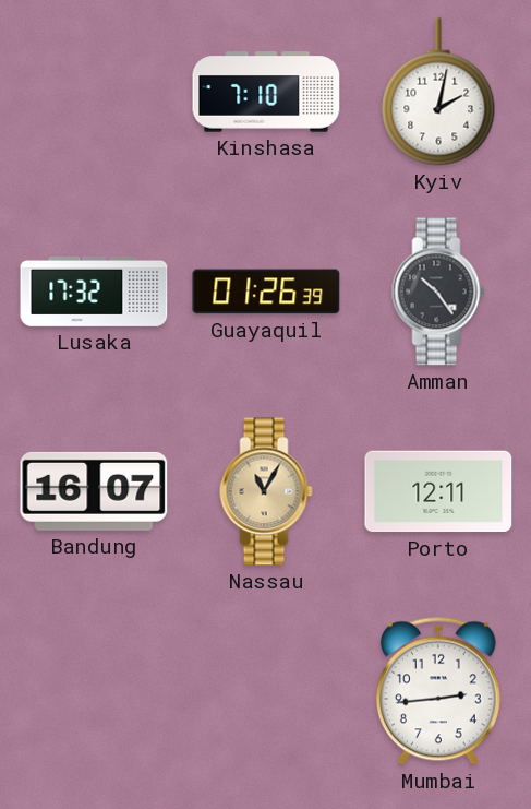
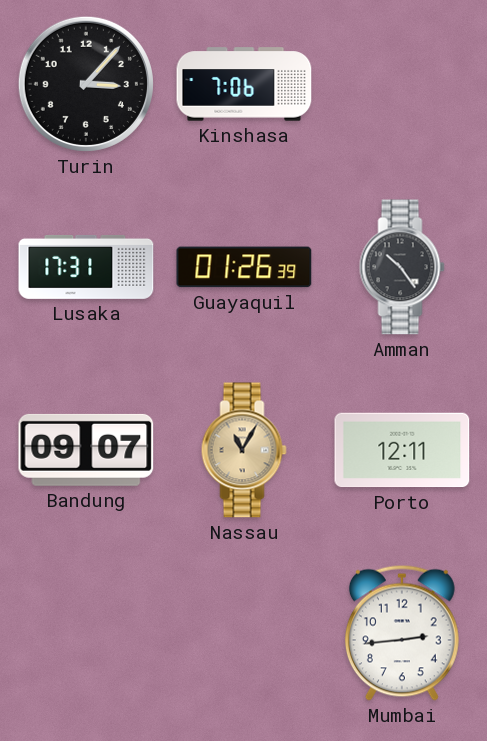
Turin: none -> 3:07 (86, 84)
Kinshasa: 7:10 -> 7:06 (244, 84)
Kyiv: 2:02 -> none (438, 92)
Lusaka: 17:32 -> 17:31 (86, 267)
Bandung: 16:07 -> 09:07 (86, 450)
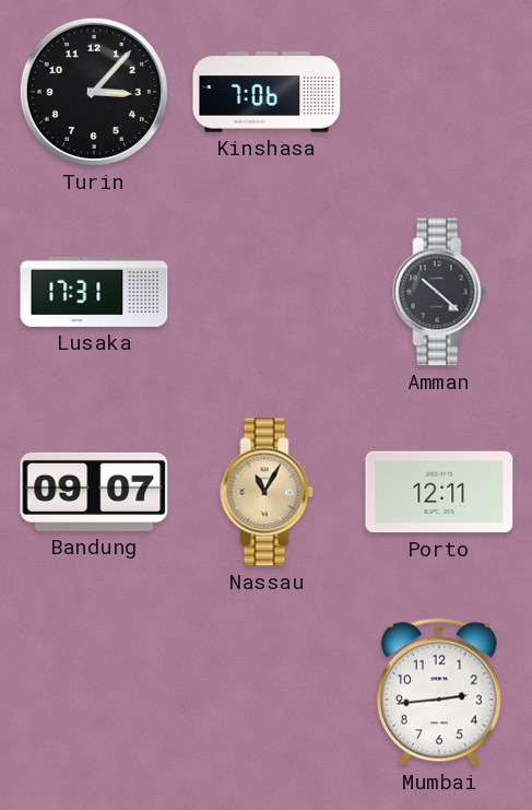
Guayaquil: 01:26 -> none (244, 267)
Amman: 10:24 -> 10:22 (439, 292)
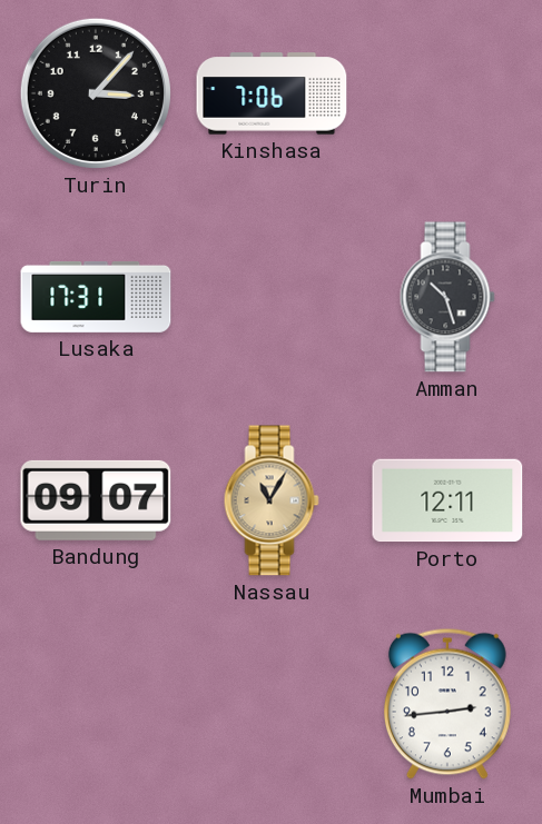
Amman: 10:22 -> 10:27 (447, 297)
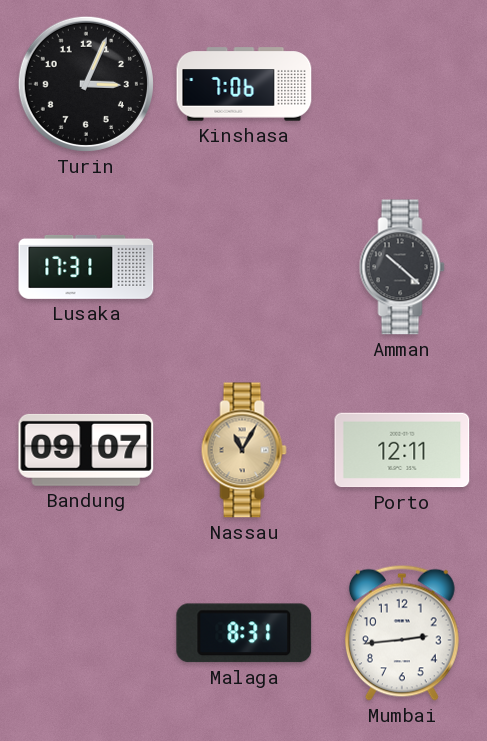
Turin: 3:07 -> 3:04 (86, 84)
Amman: 10:27 -> 10:22 (402, 267)
Malaga: none -> 8:31 (244, 633)
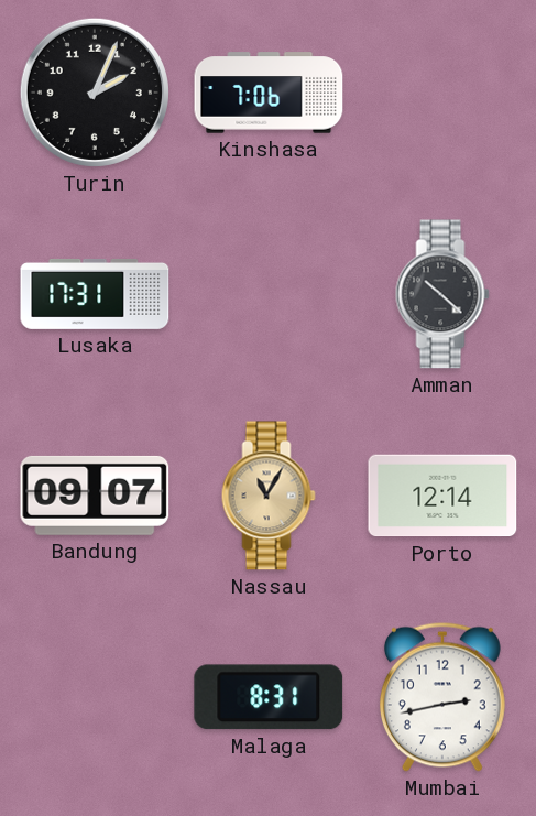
Turin: 3:04 -> 2:04 (95, 93)
Porto: 12:11 -> 12:14 (442, 496)
Mumbai: 2:44 -> 2:43 (442, 697)
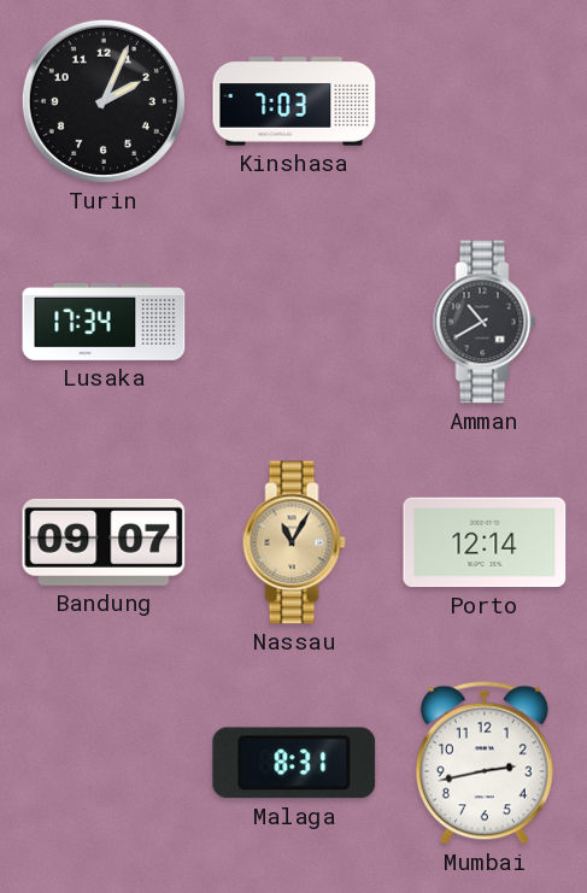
Kinshasa: 7:06 -> 7:03 (294, 101)
Lusaka: 17:31 -> 17:34 (104, 322)
Amman: 10:22 -> 10:40 (485, 322)
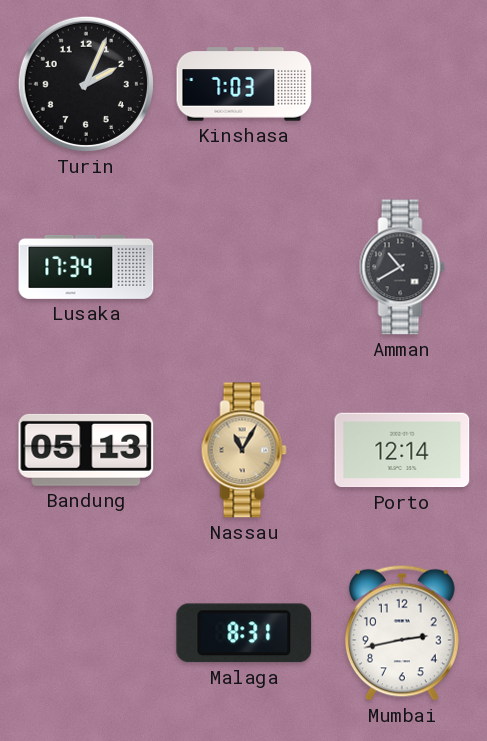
Bandung: 09:07 -> 05:13 (86, 450)
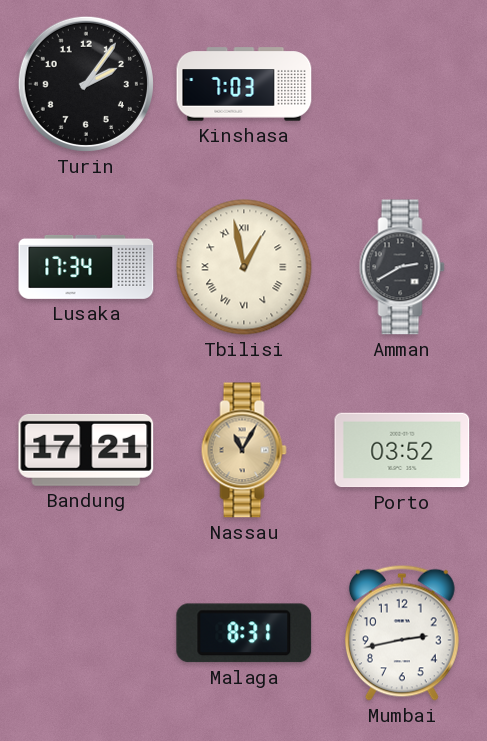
Turin: 2:04 -> 2:06 (86, 84)
Tbilisi: none -> 12:58 (244, 267)
Amman: 10:40 -> 2:40 (402, 267)
Bandung: 05:13 -> 17:21 (86, 450)
Porto: 12:14 -> 03:52 (402, 450)
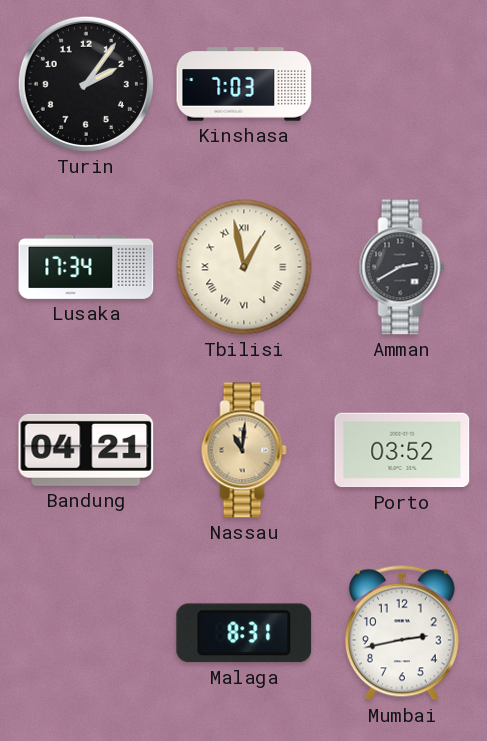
Bandung: 17:21 -> 04:21 (86, 450)
Nassau: 11:05 -> 11:01 (244, 450)
